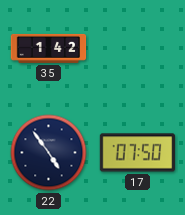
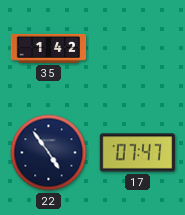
17: 07:50 -> 07:47 (138, 153)
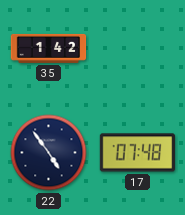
17: 07:47 -> 07:48 (138, 153)
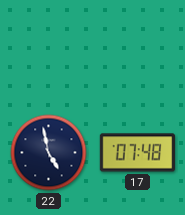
35: 1:42 -> none (49, 48)
22: 4:54 -> 4:58 (49, 153)
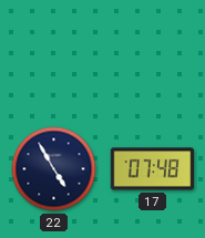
22: 4:58 -> 4:55 (54, 169)
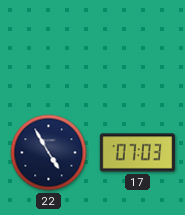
17: 07:48 -> 07:03 (138, 153)
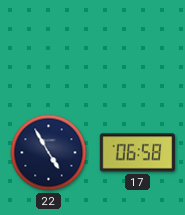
17: 07:03 -> 06:58 (138, 153)
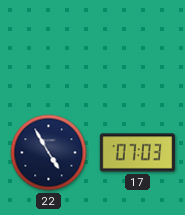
17: 06:58 -> 07:03 (138, 153)
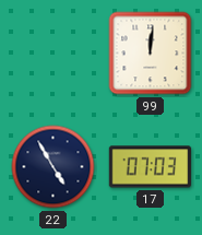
99: none -> 12:01 (151, 54)
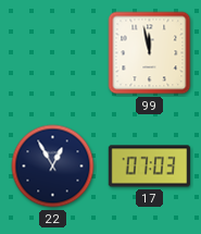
99: 12:01 -> 11:58 (150, 53)
22: 4:55 -> 12:55 (53, 167)
